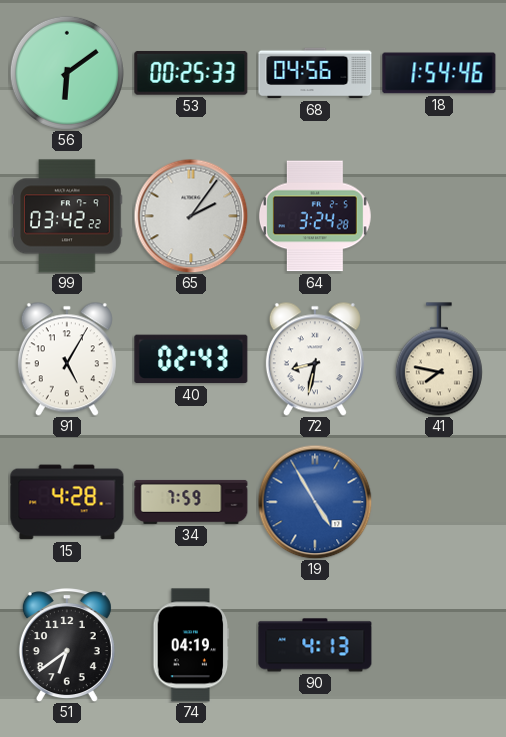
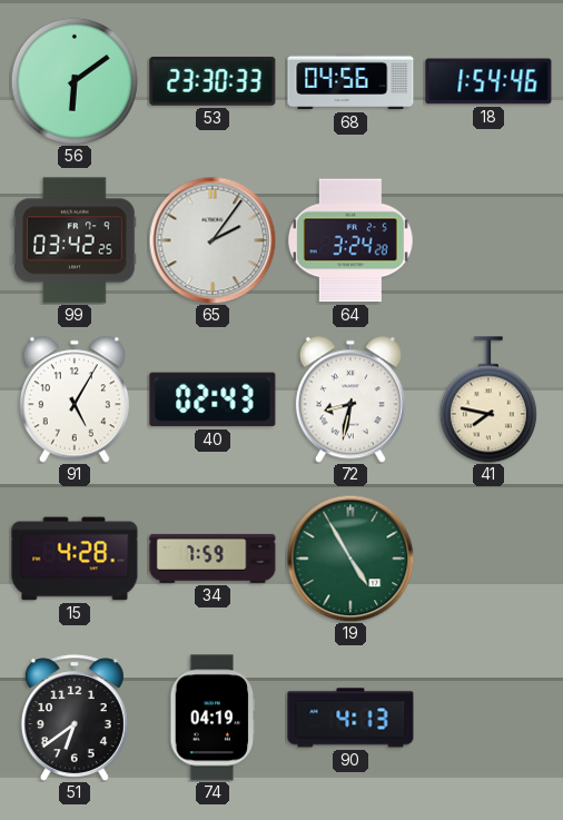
53: 00:25 -> 23:30 (213, 81)
99: 03:42:22 -> 03:42:25 (75, 240)
19 dial: blue -> green (350, 559)
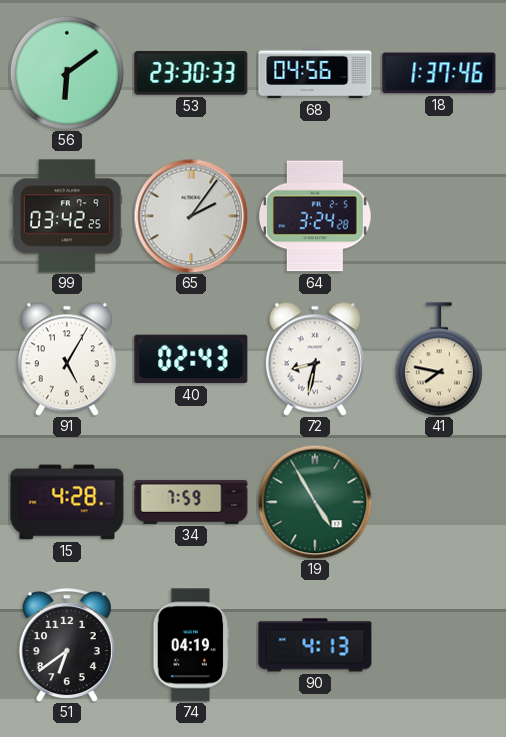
18: 1:54 -> 1:37 (439, 73)
